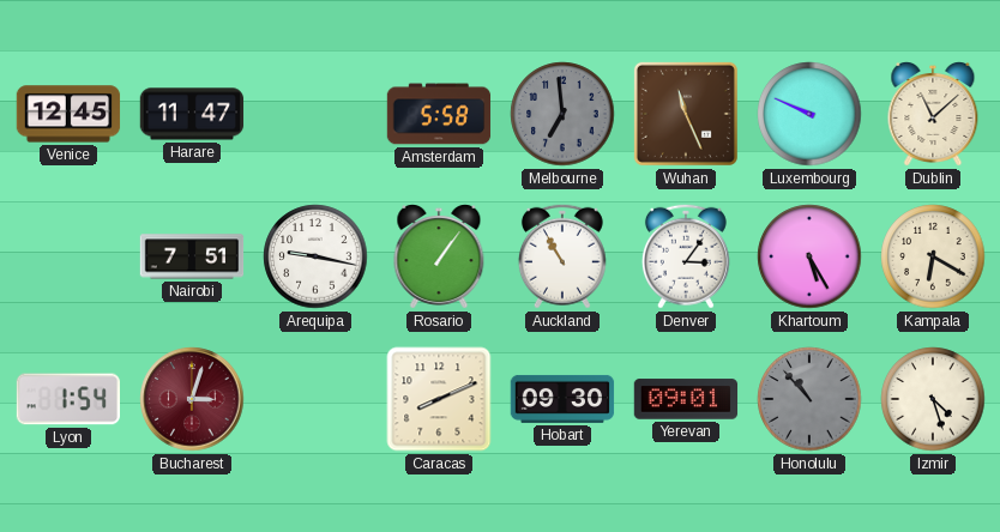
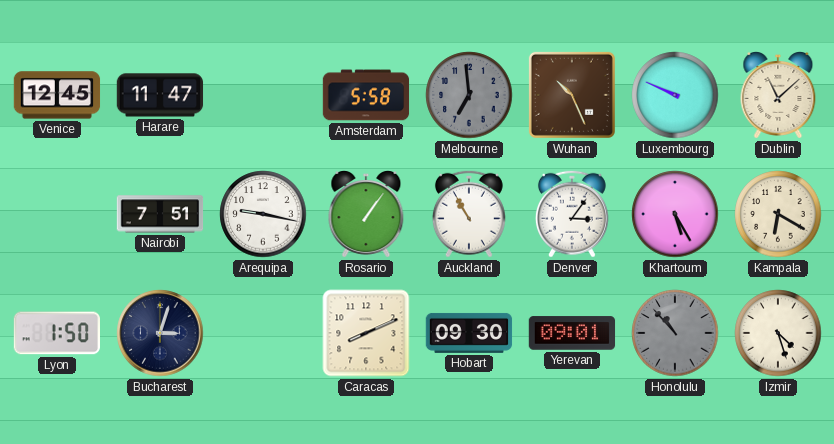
Wuhan: 11:26 -> 10:26 (572, 95)
Lyon: 1:54 -> 1:50 (56, 333)
Bucharest dial: burgundy -> navy (160, 333)
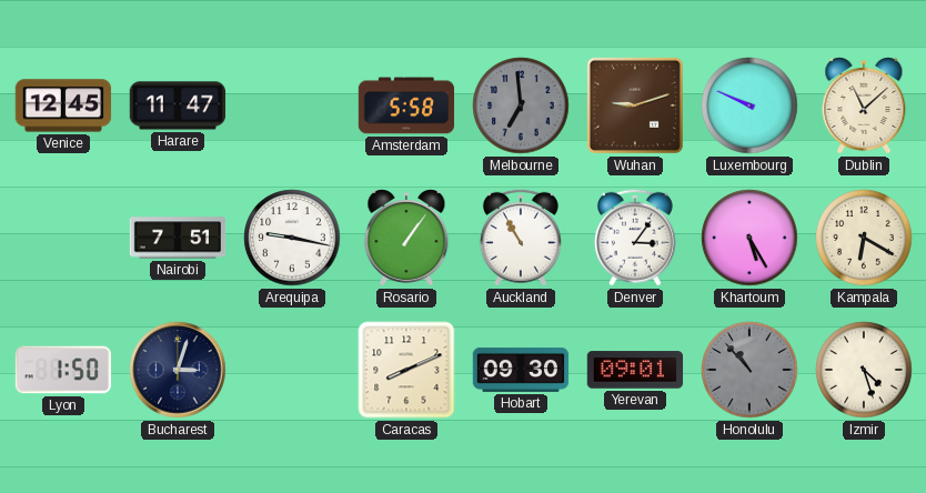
Wuhan: 10:26 -> 9:12 (635, 105)
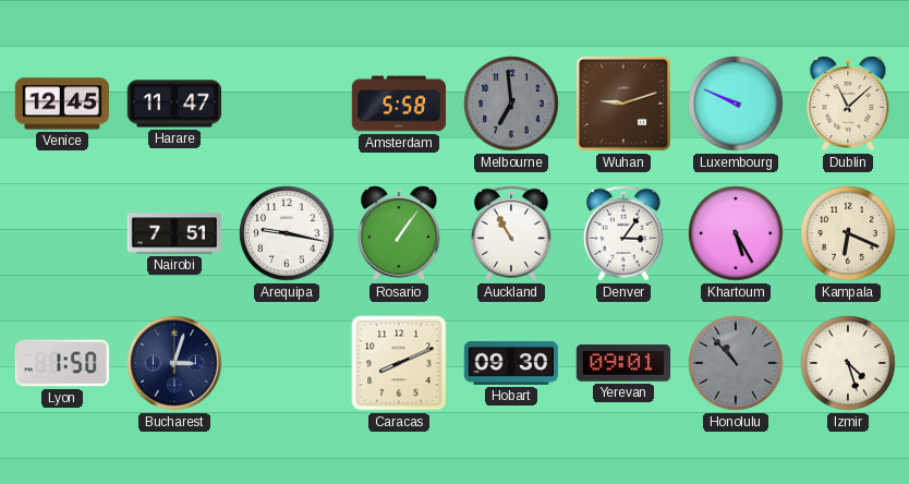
Kampala: 6:20 -> 6:19 (848, 233)
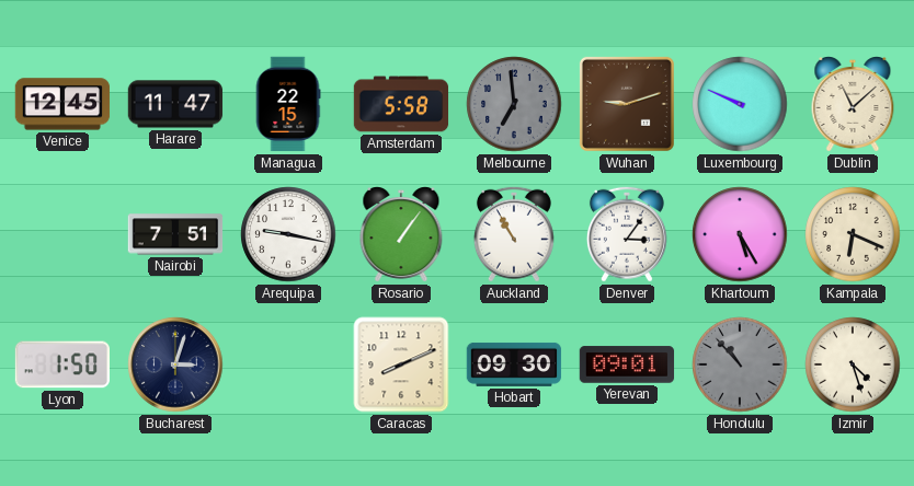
Managua: none -> 22:15 (288, 104)
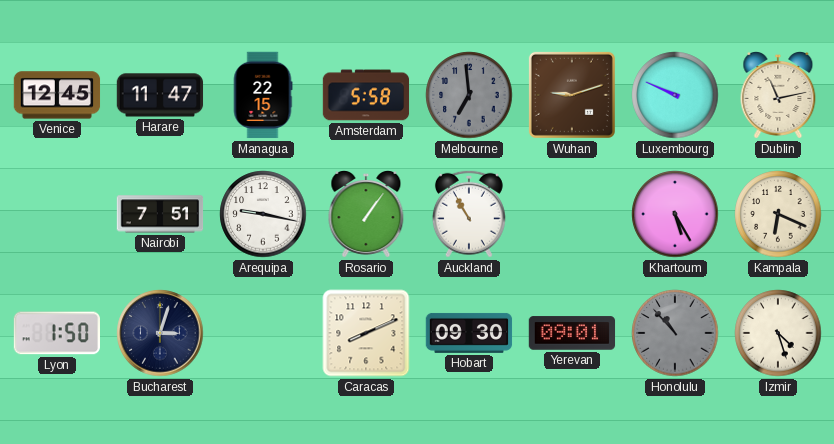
Dublin: 11:08 -> 11:13 (778, 96)
Denver: 3:06 -> none (627, 234)
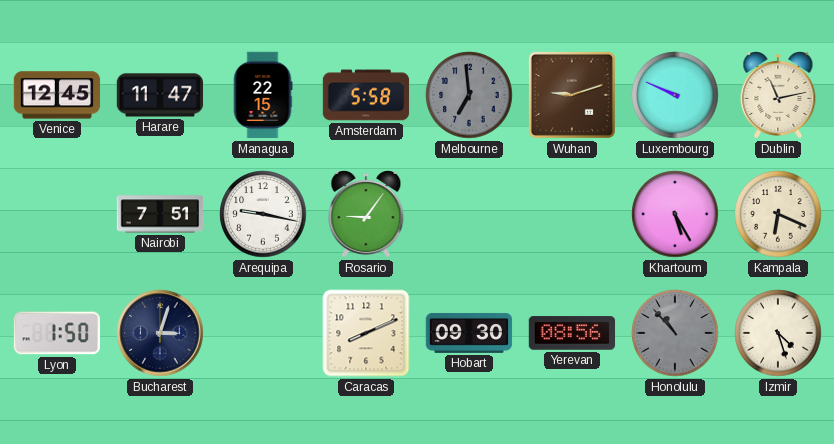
Rosario: 1:06 -> 9:06 (366, 215)
Auckland: 10:55 -> none (469, 214)
Yerevan: 09:01 -> 08:56 (572, 333)
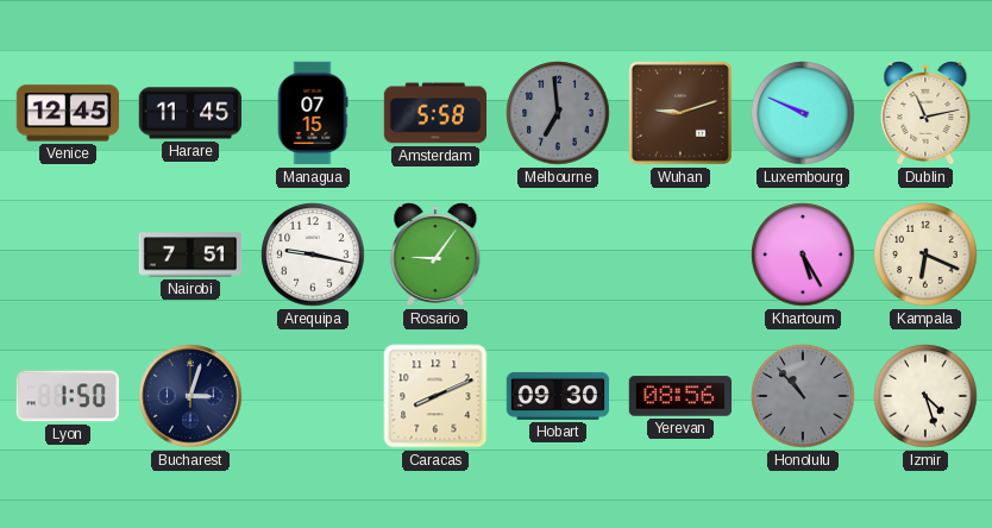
Harare: 11:47 -> 11:45 (190, 113)
Managua: 22:15 -> 07:15 (313, 113)
